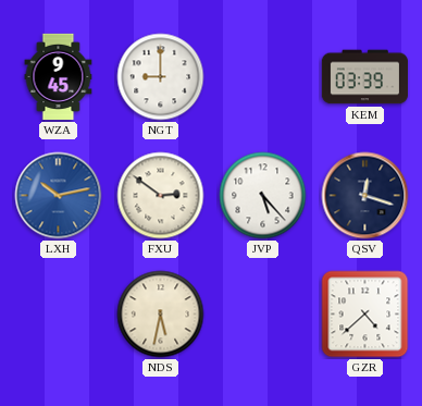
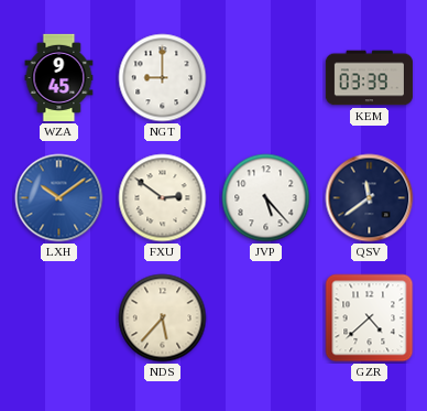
LXH: 10:13 -> 10:09 (59, 198)
QSV: 12:18 -> 11:39 (370, 198)
NDS: 5:32 -> 5:37 (163, 318)
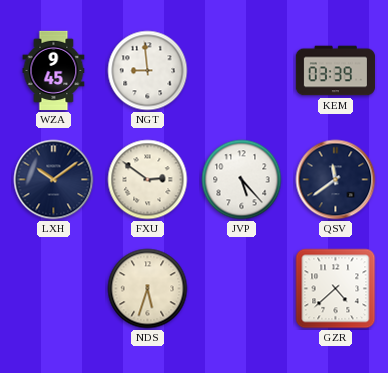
NGT: 9:00 -> 8:59 (148, 71)
LXH dial: blue -> navy (54, 180)
NDS: 5:37 -> 5:33 (148, 289)
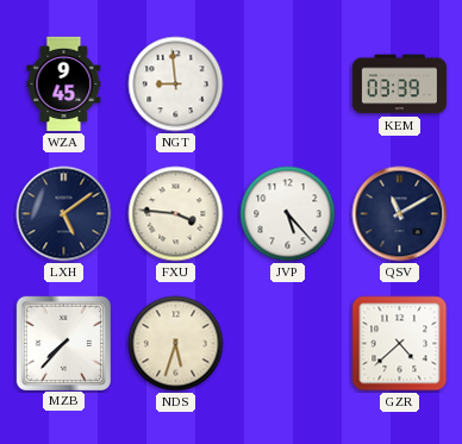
LXH: 10:09 -> 5:09 (64, 214)
FXU: 2:51 -> 3:46 (176, 214)
QSV: 11:39 -> 11:10 (400, 214)
MZB: none -> 7:37 (63, 343)
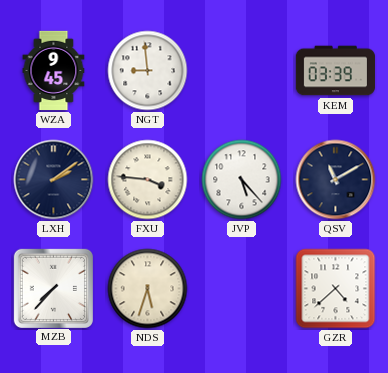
LXH: 5:09 -> 2:09 (54, 180)
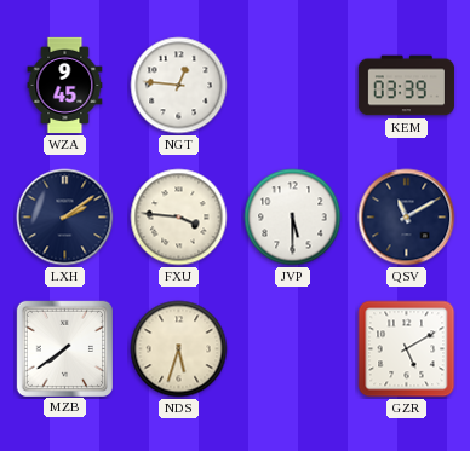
NGT: 8:59 -> 12:46 (179, 86)
JVP: 5:23 -> 5:30 (293, 218)
MZB: 7:37 -> 7:39 (64, 348)
GZR: 4:38 -> 5:10 (407, 349)
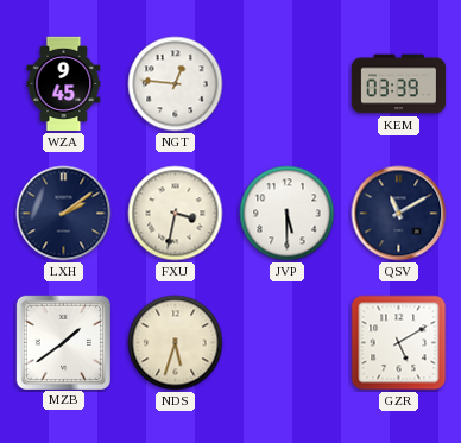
FXU: 3:46 -> 3:32 (176, 214)
MZB: 7:39 -> 1:39 (63, 342)
